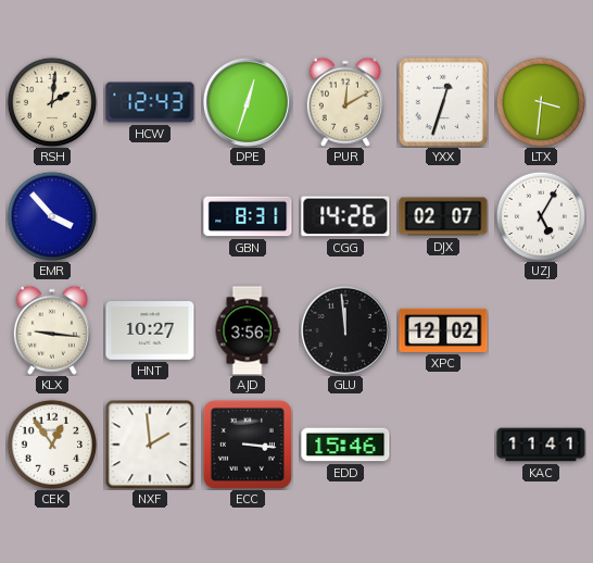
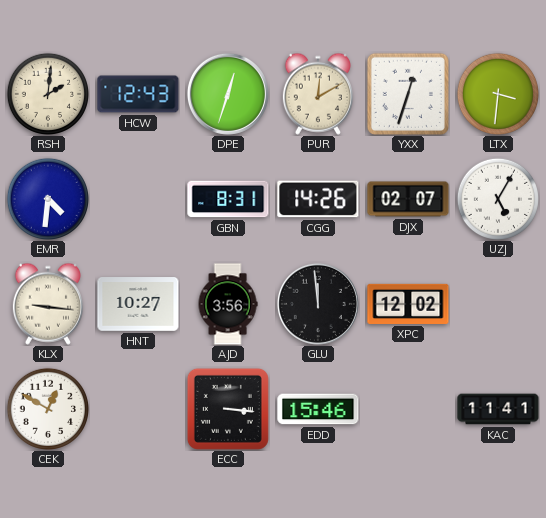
EMR: 3:53 -> 4:31 (47, 198)
CEK: 12:54 -> 12:50 (47, 408)
NXF: 1:59 -> none (150, 445)
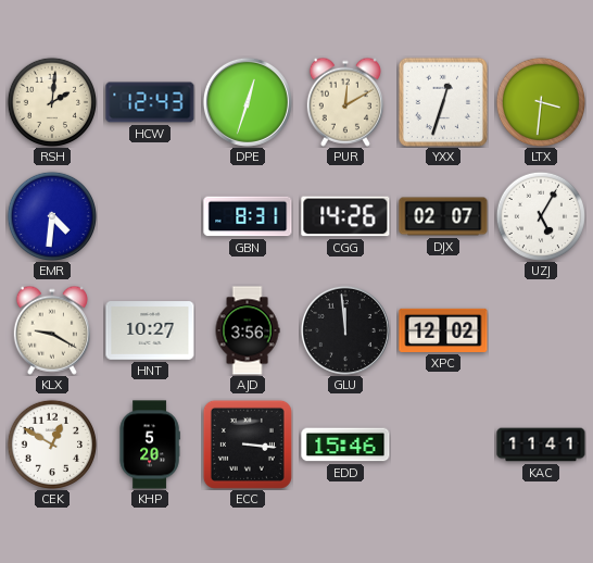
KLX: 9:16 -> 9:20 (52, 330)
KHP: none -> 5:20 (150, 445)
